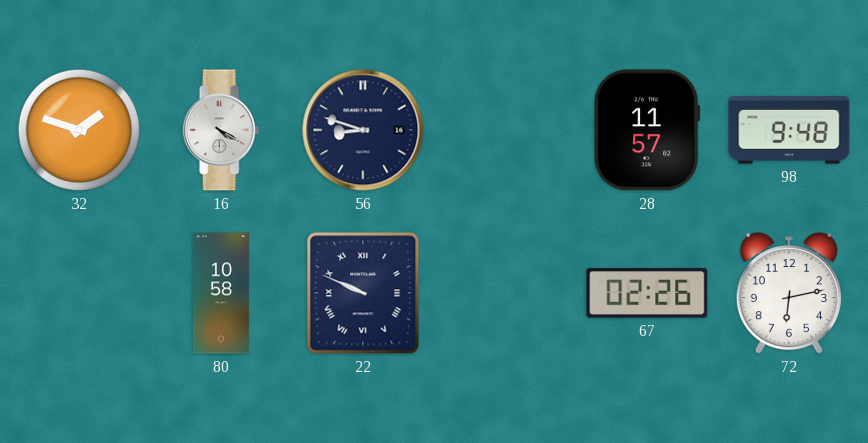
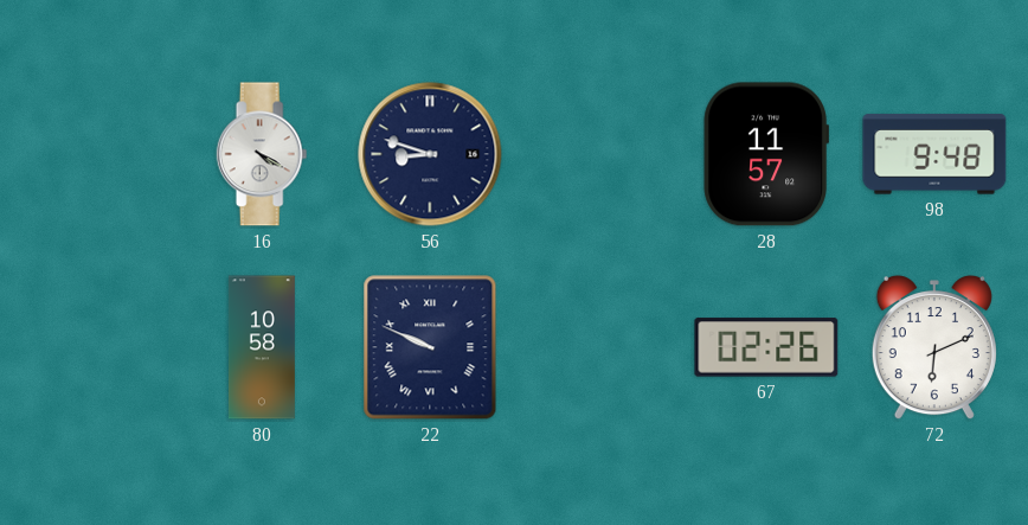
32: 1:48 -> none (79, 130)
72: 6:13 -> 6:11 (934, 347)
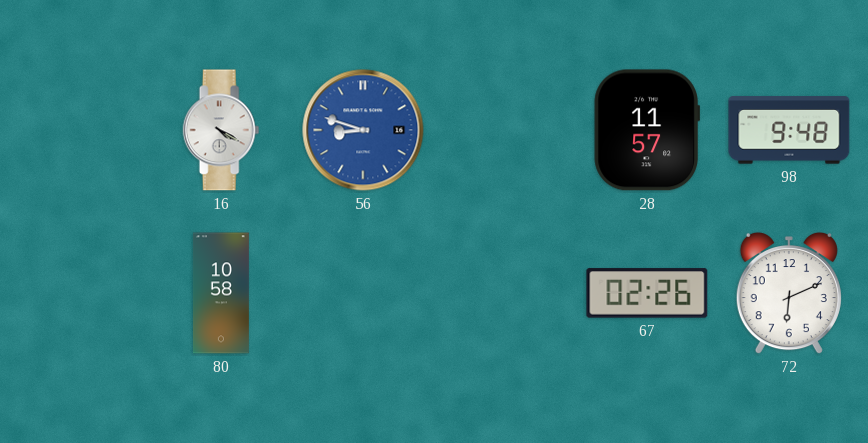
56 dial: navy -> blue (363, 130)
22: 9:49 -> none (430, 347)
